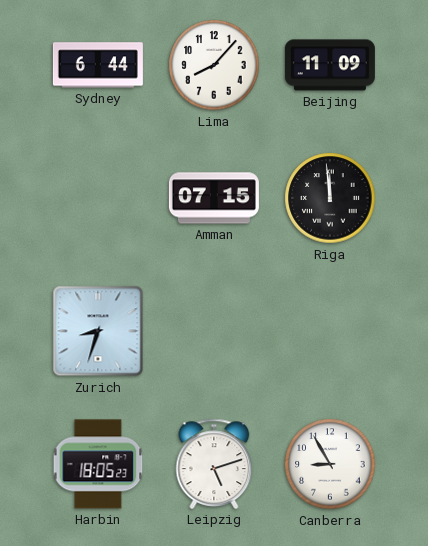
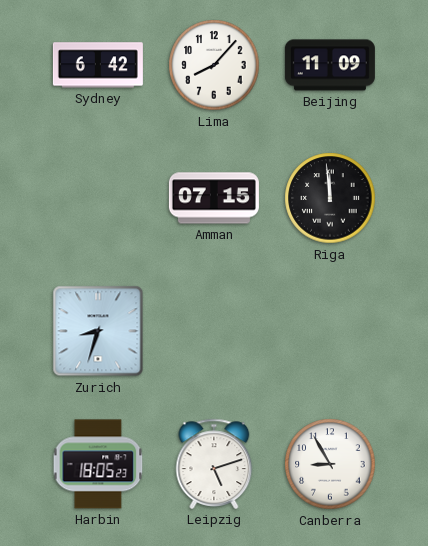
Sydney: 6:44 -> 6:42 (98, 65)
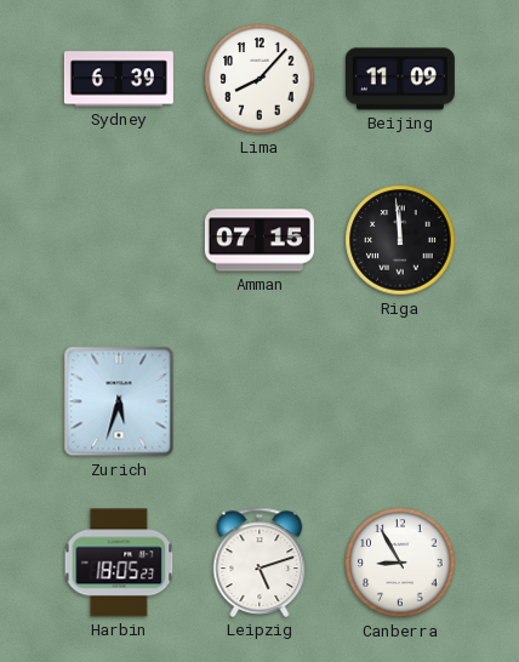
Sydney: 6:42 -> 6:39 (119, 79)
Zurich: 8:33 -> 5:33 (119, 401)
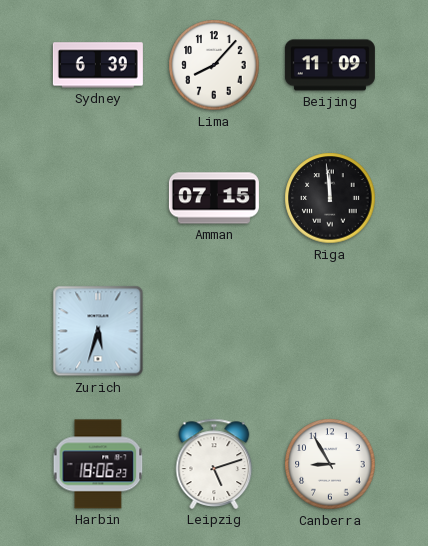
Harbin: 18:05 -> 18:06 (98, 464)
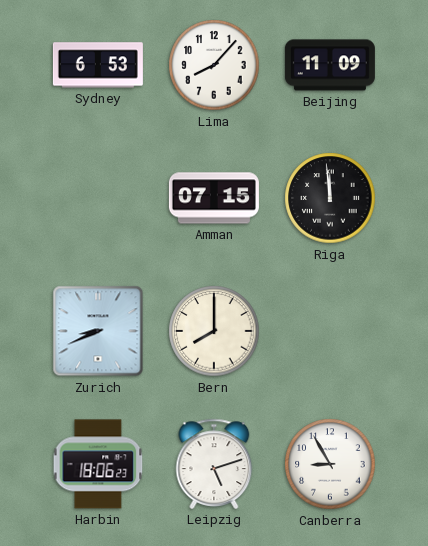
Sydney: 6:39 -> 6:53 (98, 65)
Zurich: 5:33 -> 8:41 (98, 331)
Bern: none -> 8:00 (214, 331)
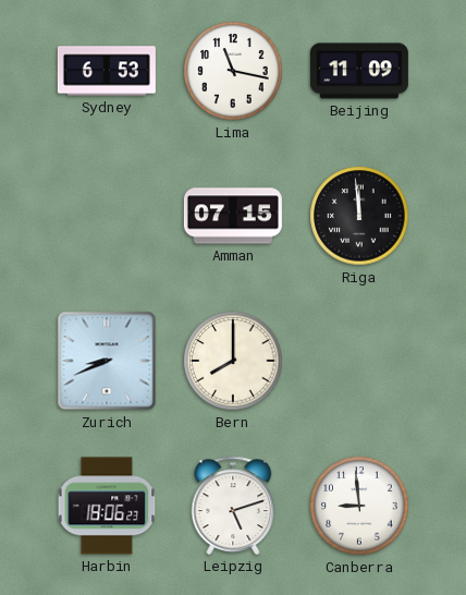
Lima: 8:07 -> 11:17 (233, 71)
Canberra: 8:55 -> 8:59 (359, 506)
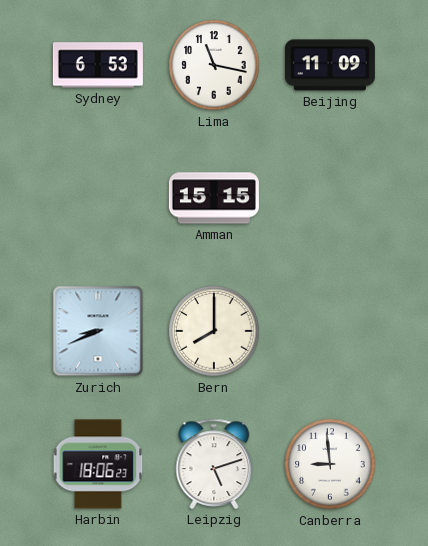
Amman: 07:15 -> 15:15 (214, 198)
Riga: 11:59 -> none (359, 216)
